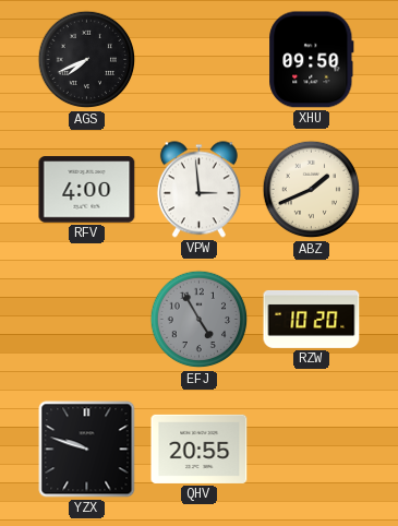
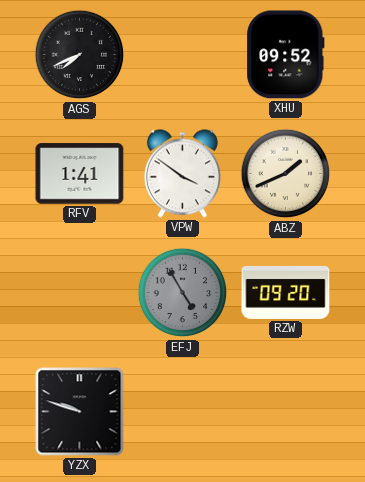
XHU: 09:50 -> 09:52 (286, 55)
RFV: 4:00 -> 1:41 (80, 174)
VPW: 2:59 -> 3:51 (182, 174)
RZW: 10:20 -> 09:20 (286, 292)
QHV: 20:55 -> none (200, 449)
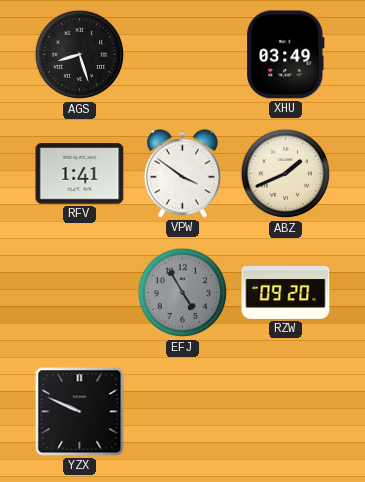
AGS: 7:41 -> 8:27 (80, 55)
XHU: 09:52 -> 03:49 (286, 55)
YZX: 9:48 -> 9:49 (80, 412)
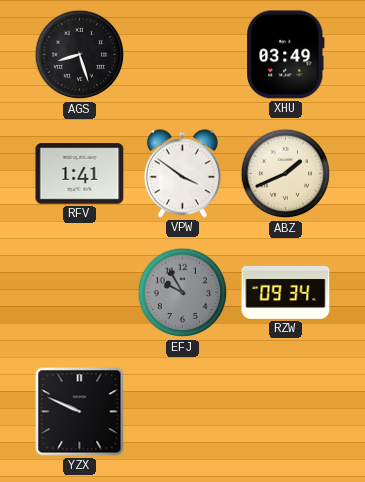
EFJ: 4:55 -> 9:55 (183, 293)
RZW: 09:20 -> 09:34 (286, 292)
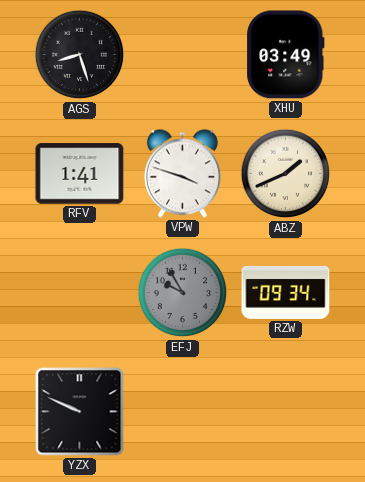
VPW: 3:51 -> 3:48 (182, 174)
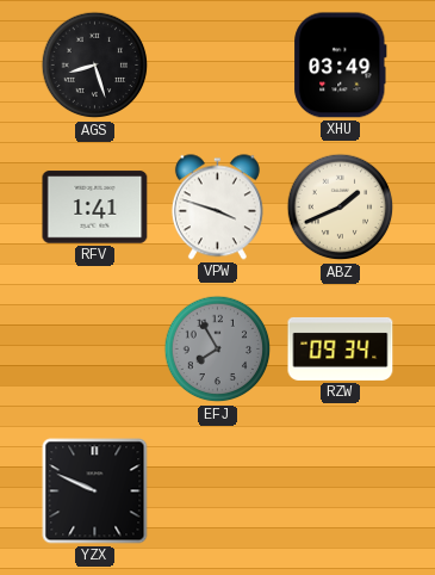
EFJ: 9:55 -> 7:55 (218, 350)
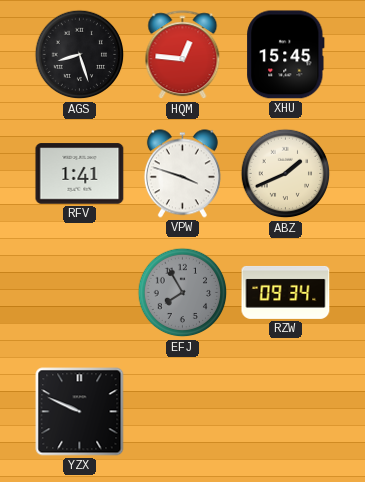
HQM: none -> 12:46 (183, 55)
XHU: 03:49 -> 15:45 (286, 55)
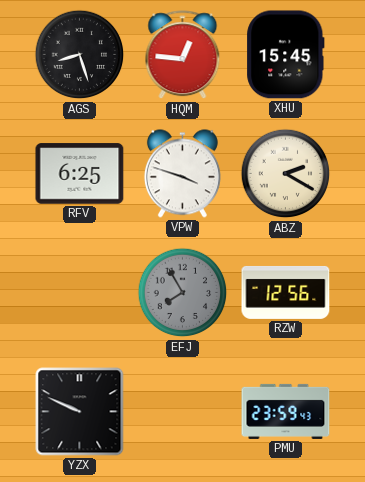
RFV: 1:41 -> 6:25 (80, 174)
ABZ: 1:41 -> 2:20 (286, 174)
RZW: 09:34 -> 12:56 (286, 292)
PMU: none -> 23:59 (286, 411)
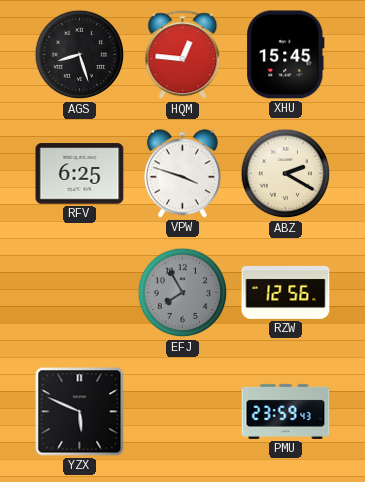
YZX: 9:49 -> 5:49 (80, 412)
